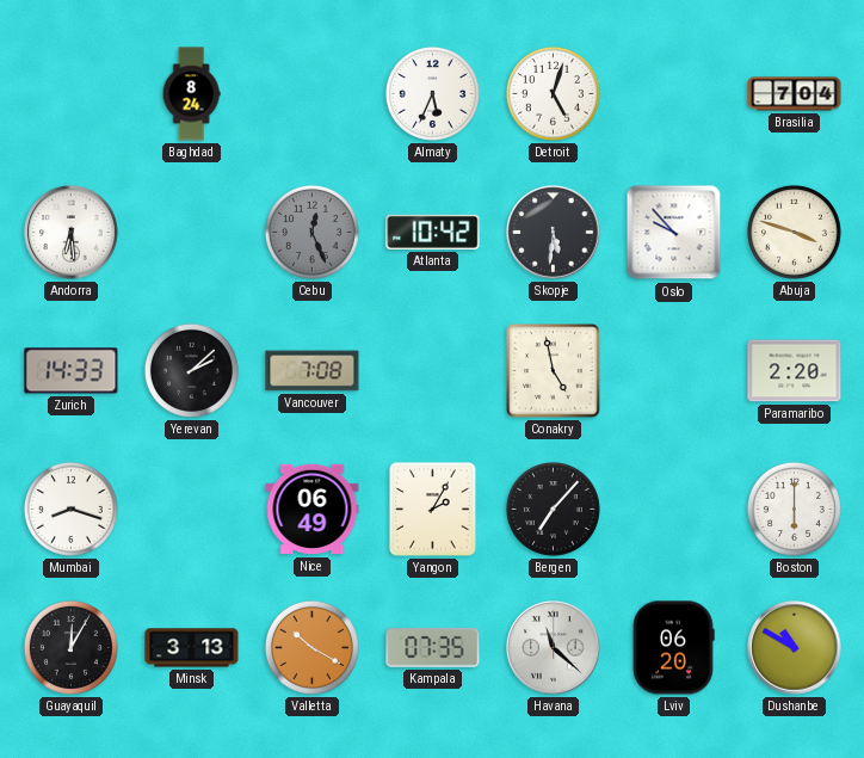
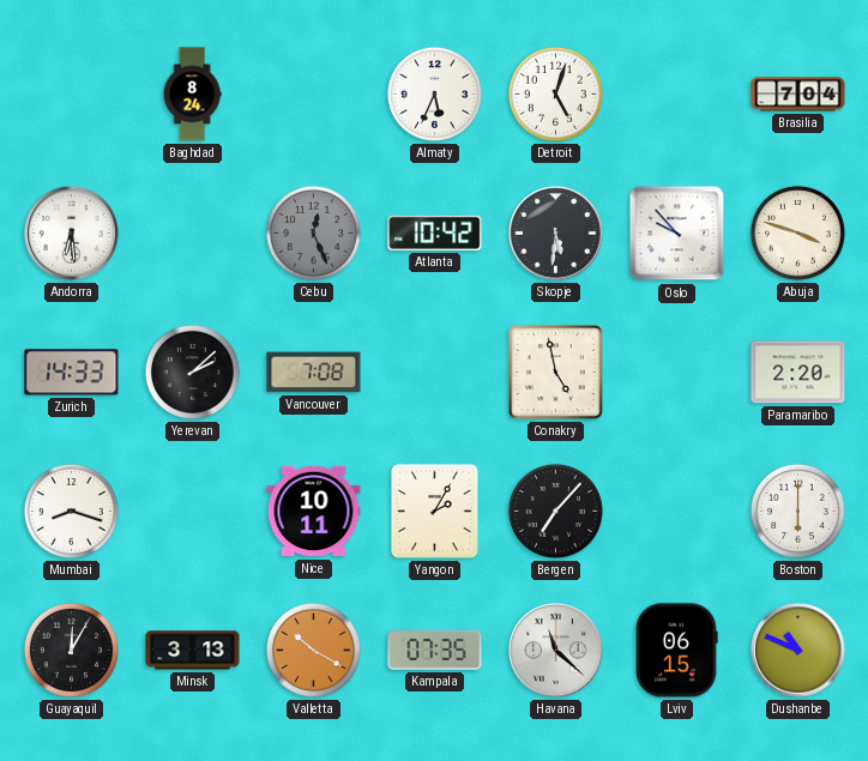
Nice: 06:49 -> 10:11 (314, 512)
Lviv: 06:20 -> 06:15 (676, 651)
Dushanbe: 10:50 -> 10:49 (798, 651)
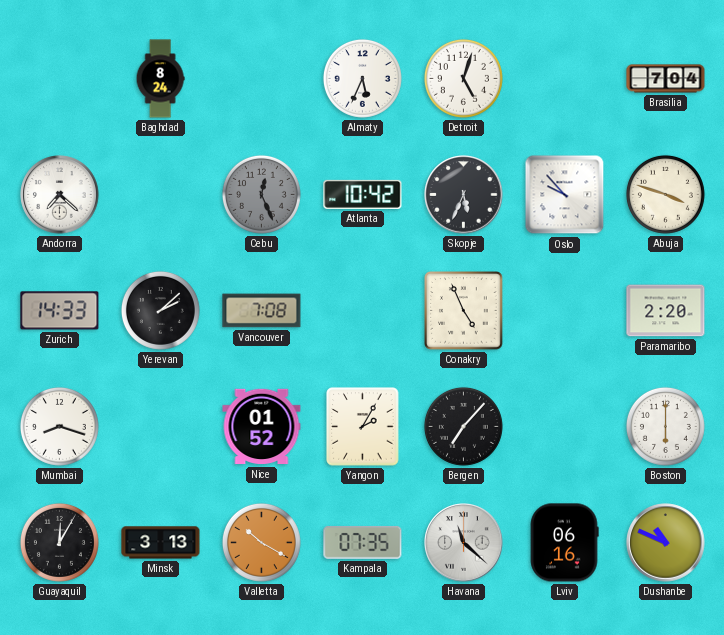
Andorra: 6:29 -> 7:22 (60, 195)
Skopje: 5:31 -> 5:34 (464, 195)
Conakry: 4:58 -> 4:56 (464, 311)
Nice: 10:11 -> 01:52 (262, 427)
Lviv: 06:15 -> 06:16 (564, 543)
